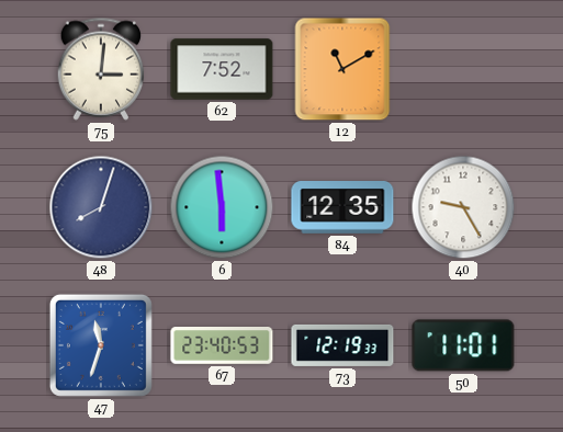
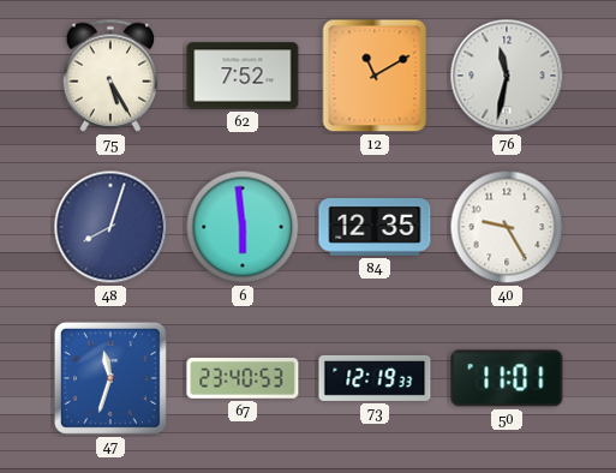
75: 3:01 -> 5:25 (110, 76)
76: none -> 11:32 (507, 76)
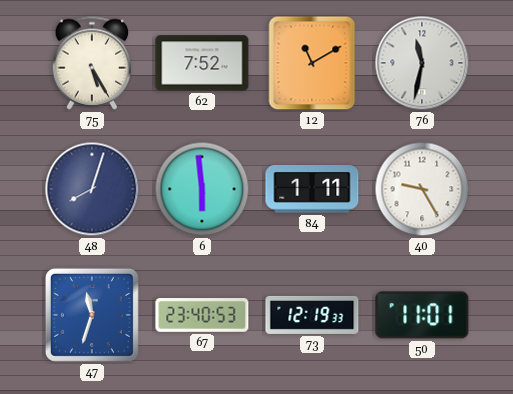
84: 12:35 -> 1:11 (312, 190)
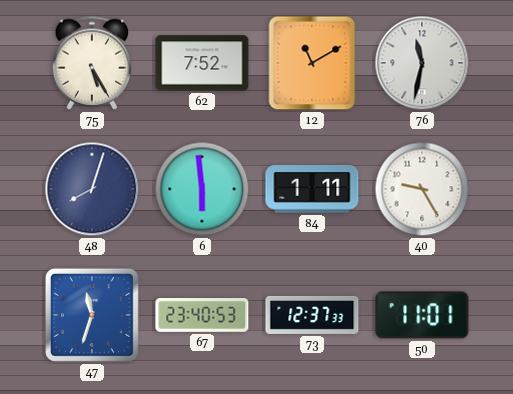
73: 12:19 -> 12:37 (312, 315)
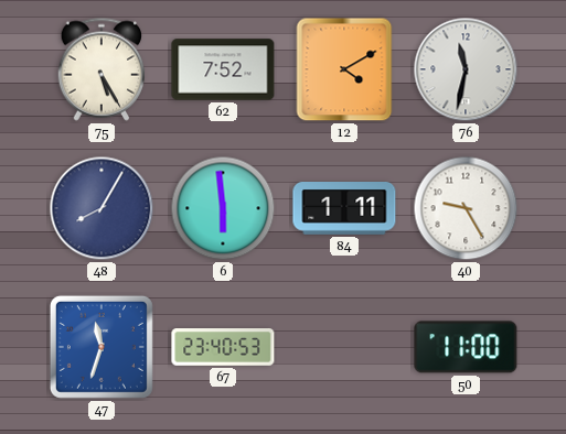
12: 11:10 -> 4:10 (344, 69)
48: 8:03 -> 8:05 (102, 208)
73: 12:37 -> none (312, 315)
50: 11:01 -> 11:00 (466, 347)
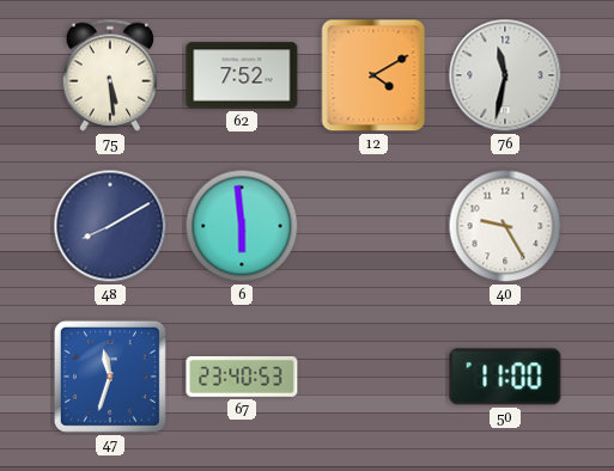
75: 5:25 -> 5:29 (110, 75)
48: 8:05 -> 8:10 (110, 226)
84: 1:11 -> none (344, 209)
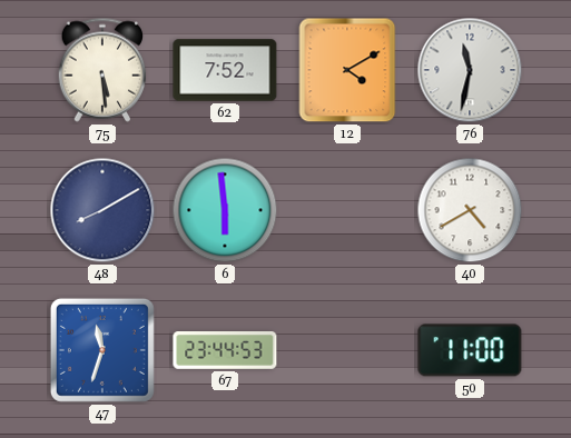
40: 9:25 -> 4:40 (470, 210)
67: 23:40 -> 23:44 (225, 351)
